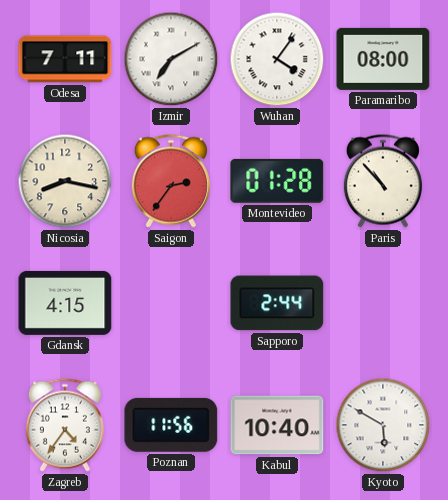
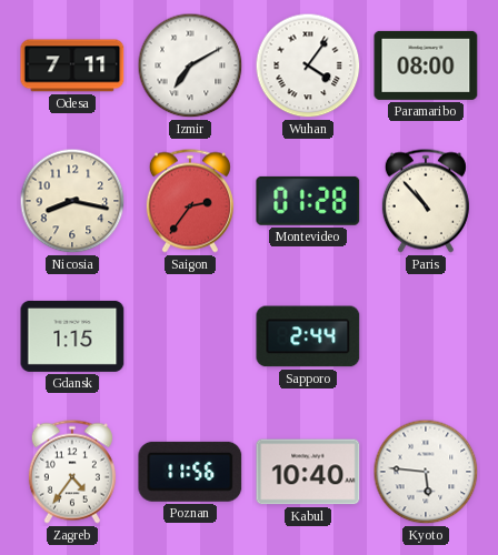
Gdansk: 4:15 -> 1:15 (72, 336)
Kyoto: 5:50 -> 5:46 (426, 472)
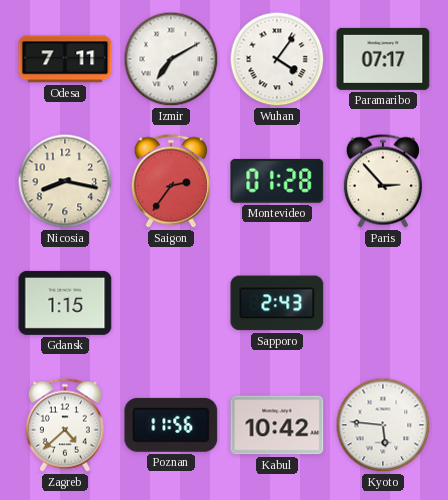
Paramaribo: 08:00 -> 07:17 (383, 59)
Paris: 10:53 -> 2:53 (383, 181)
Sapporo: 2:44 -> 2:43 (277, 303)
Zagreb: 4:36 -> 4:38 (65, 425)
Kabul: 10:40 -> 10:42 (277, 425)
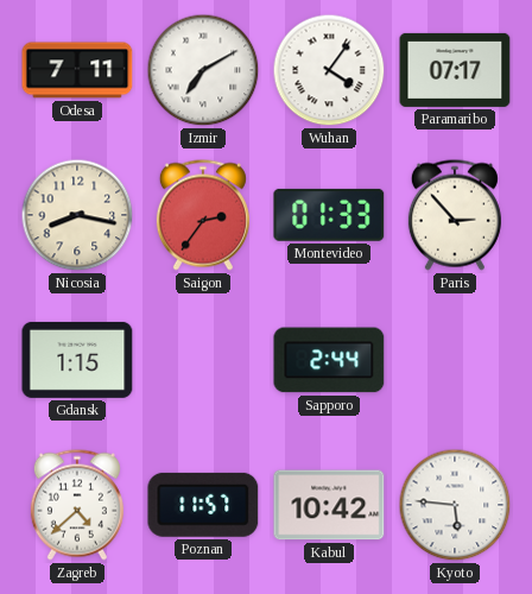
Montevideo: 01:28 -> 01:33 (329, 215)
Sapporo: 2:43 -> 2:44 (329, 360)
Poznan: 11:56 -> 11:57 (203, 505)
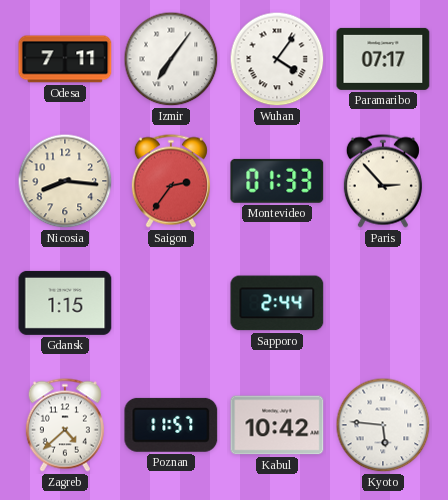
Izmir: 7:10 -> 7:06 (171, 59)
Nicosia: 8:17 -> 8:16 (65, 181)
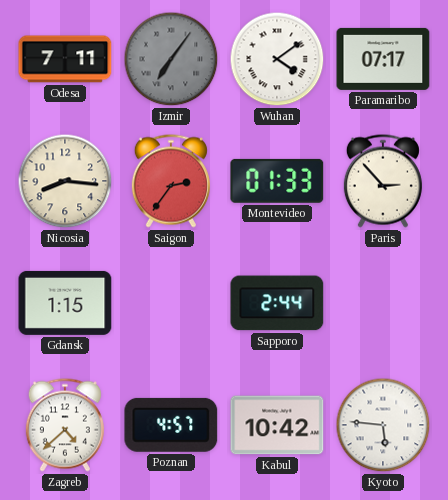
Izmir dial: white -> grey (171, 59)
Wuhan: 4:06 -> 4:09 (277, 59)
Poznan: 11:57 -> 4:57 (171, 425)
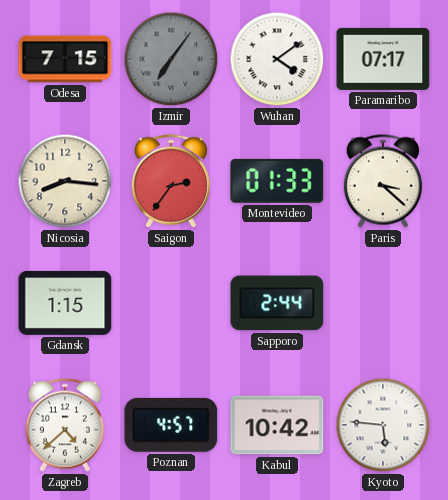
Odesa: 7:11 -> 7:15 (65, 59)
Paris: 2:53 -> 3:22 (383, 181)
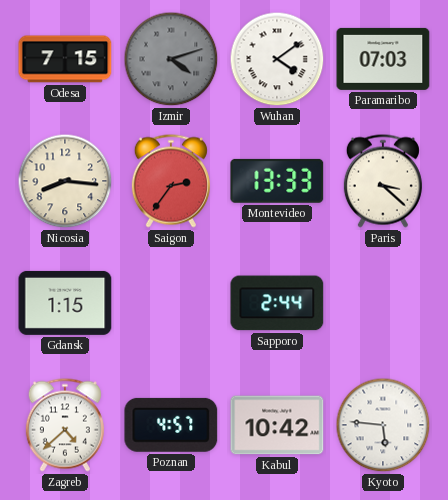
Izmir: 7:06 -> 4:12 (171, 59)
Paramaribo: 07:17 -> 07:03 (383, 59)
Montevideo: 01:33 -> 13:33 (277, 181)
